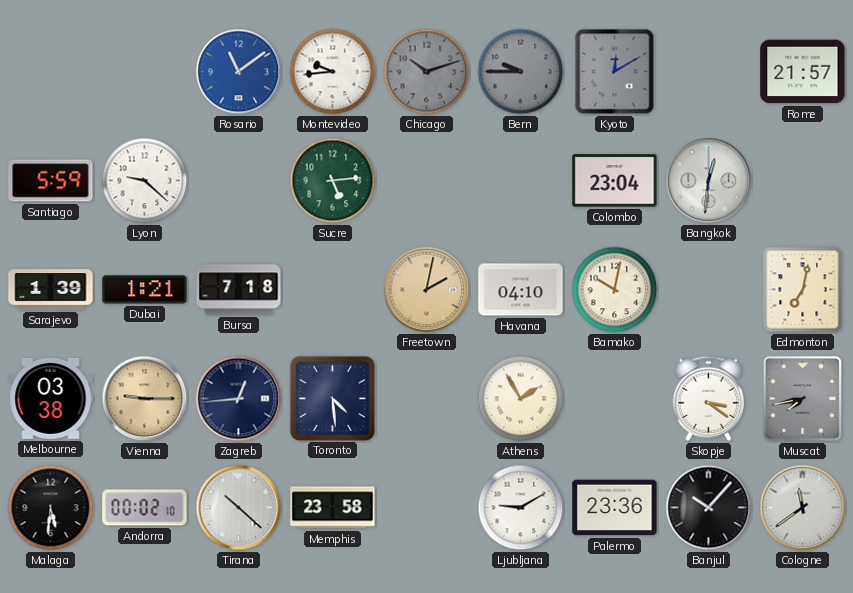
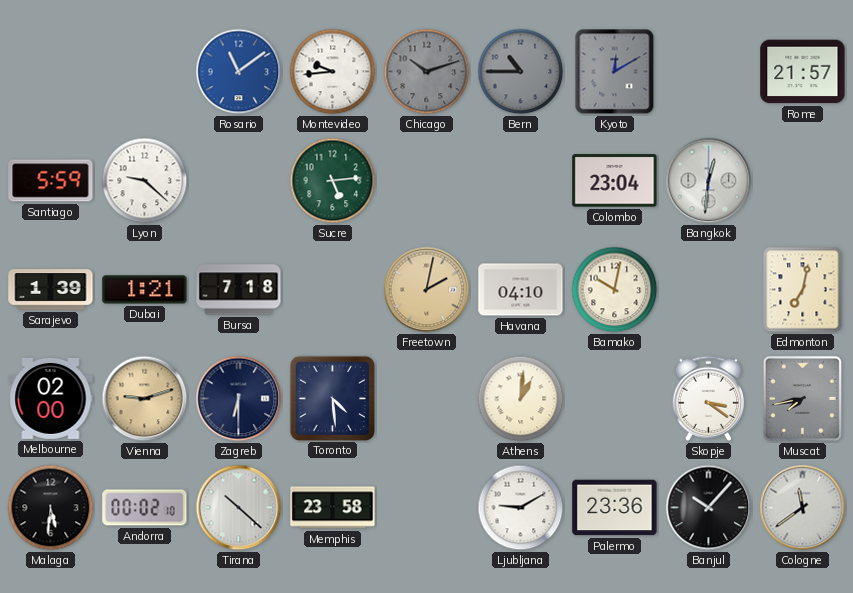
Bern: 9:45 -> 10:45 (521, 72)
Melbourne: 03:38 -> 02:00 (51, 398)
Vienna: 9:15 -> 9:12 (145, 399)
Zagreb: 12:44 -> 6:30 (239, 399)
Athens: 1:55 -> 1:01 (521, 399)
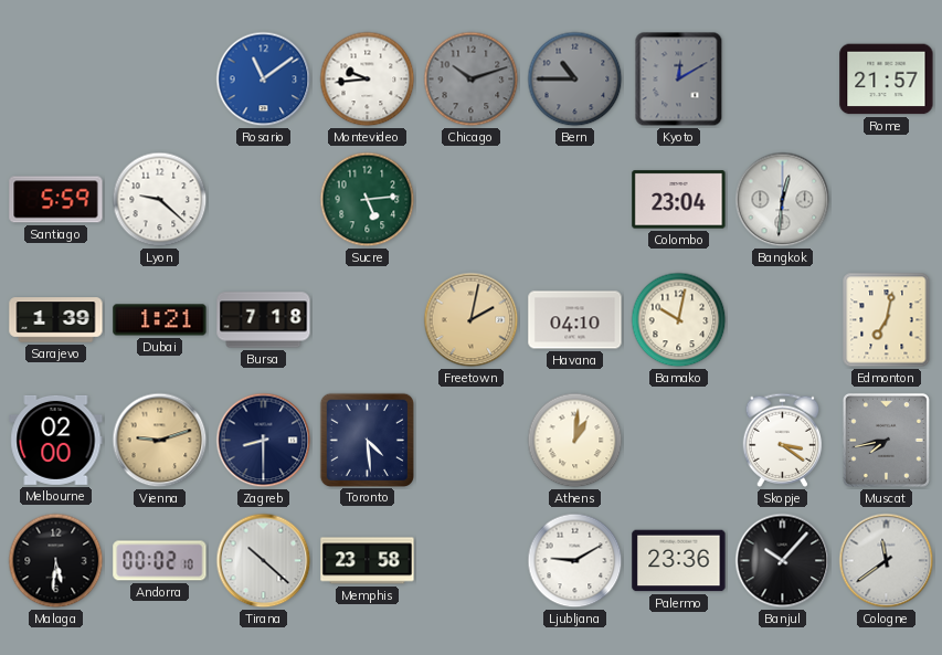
Zagreb: 6:30 -> 8:30 (264, 441)
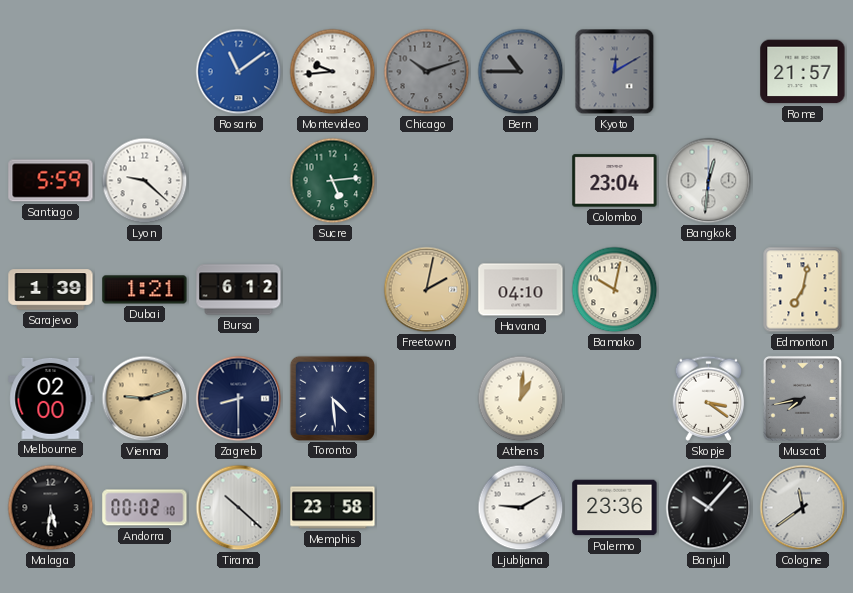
Bursa: 7:18 -> 6:12 (239, 290)
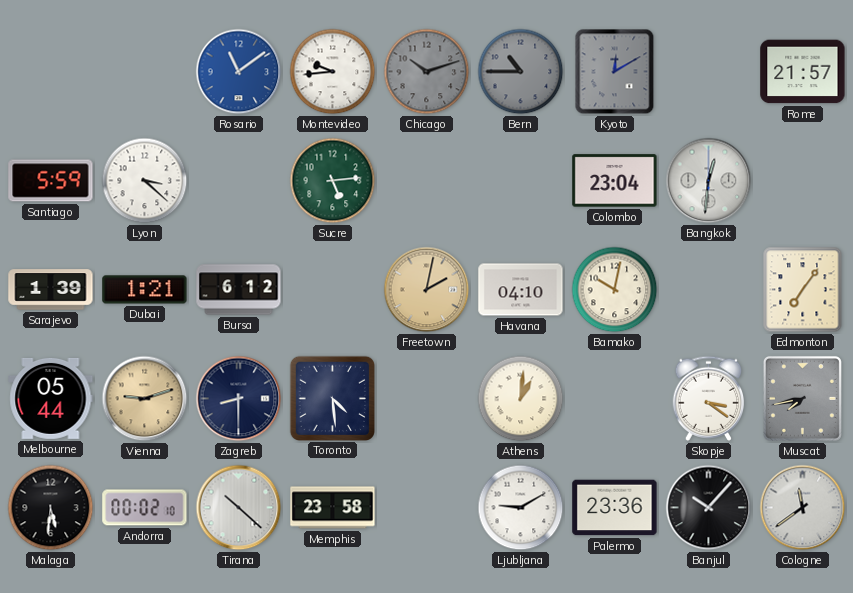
Lyon: 9:22 -> 3:22 (145, 181)
Edmonton: 7:02 -> 7:06 (803, 290)
Melbourne: 02:00 -> 05:44 (51, 398)
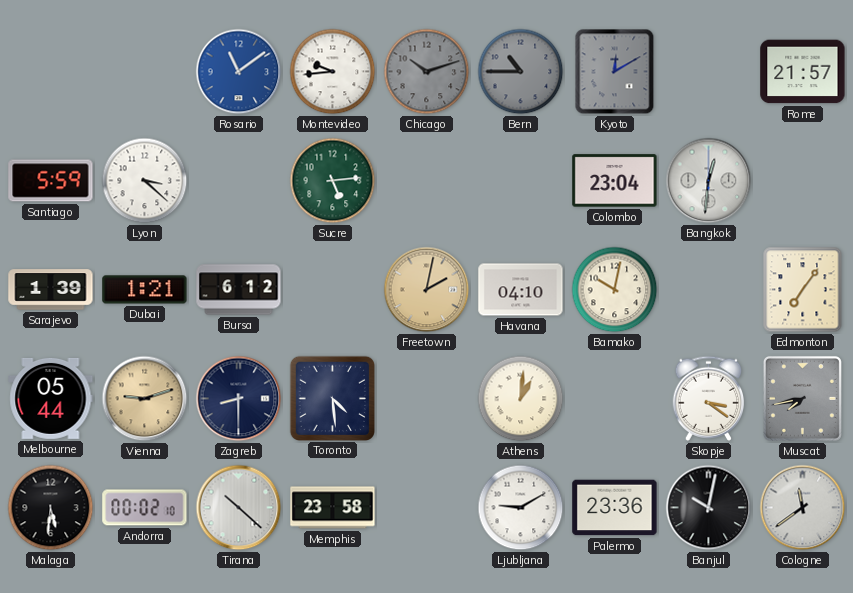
Banjul: 10:07 -> 10:02 (709, 508)
